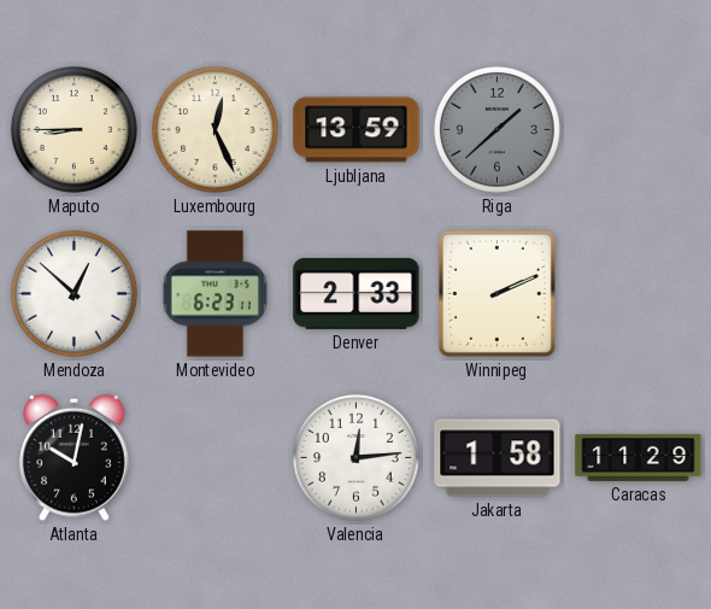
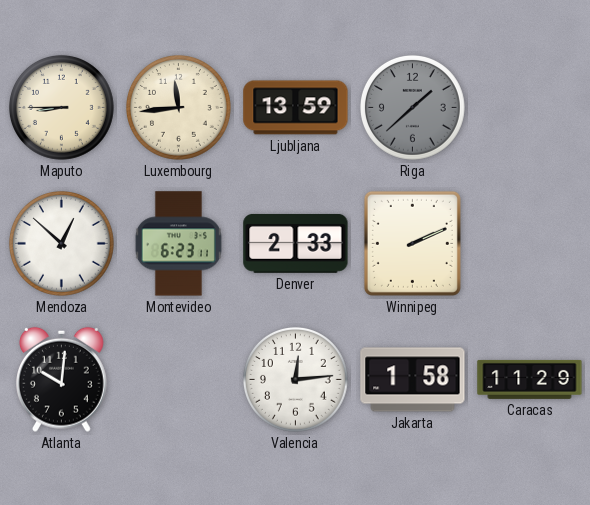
Luxembourg: 12:26 -> 11:44 (178, 107)
Atlanta: 10:02 -> 10:01 (62, 379)
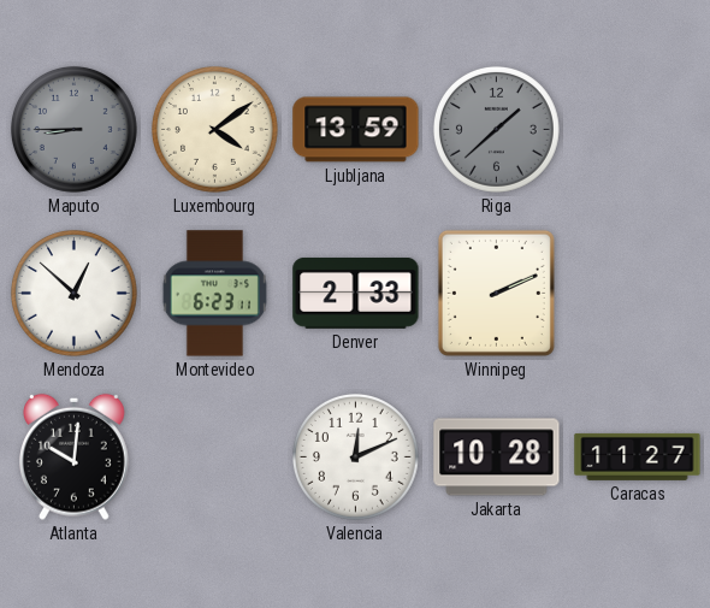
Maputo dial: cream -> grey (73, 129)
Luxembourg: 11:44 -> 4:09 (214, 129)
Valencia: 12:14 -> 12:11 (355, 456)
Jakarta: 1:58 -> 10:28 (497, 458)
Caracas: 11:29 -> 11:27 (638, 456)
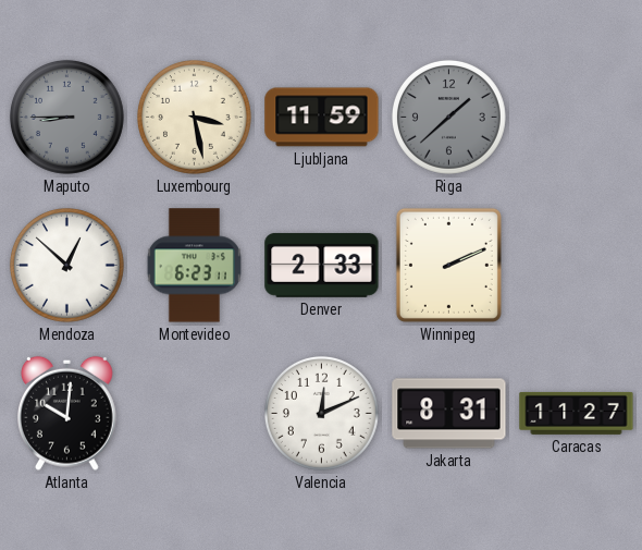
Luxembourg: 4:09 -> 3:28 (194, 117)
Ljubljana: 13:59 -> 11:59 (322, 118)
Jakarta: 10:28 -> 8:31 (449, 414)
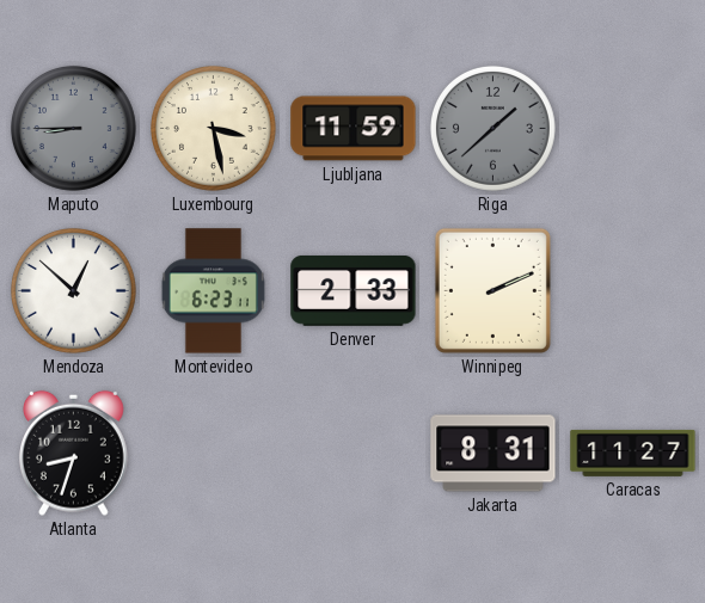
Atlanta: 10:01 -> 8:33 (74, 453)
Valencia: 12:11 -> none (321, 413)
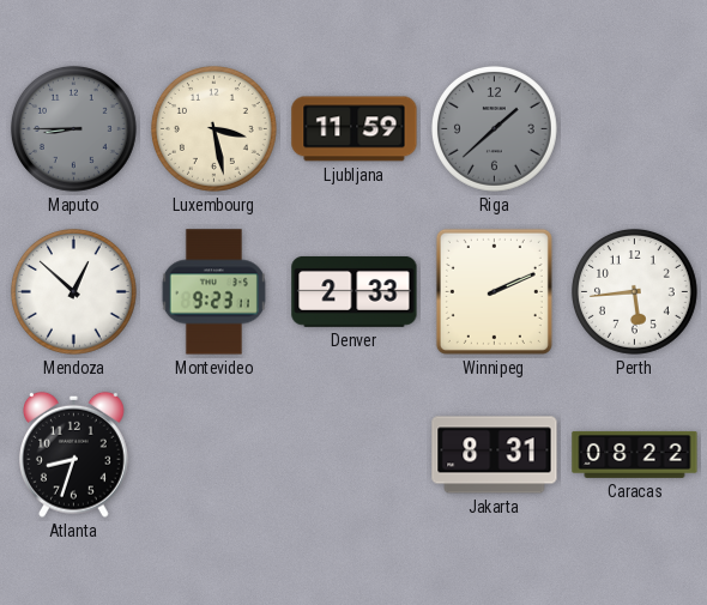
Montevideo: 6:23 -> 9:23 (213, 292)
Perth: none -> 5:44 (634, 291)
Caracas: 11:27 -> 08:22 (635, 454)
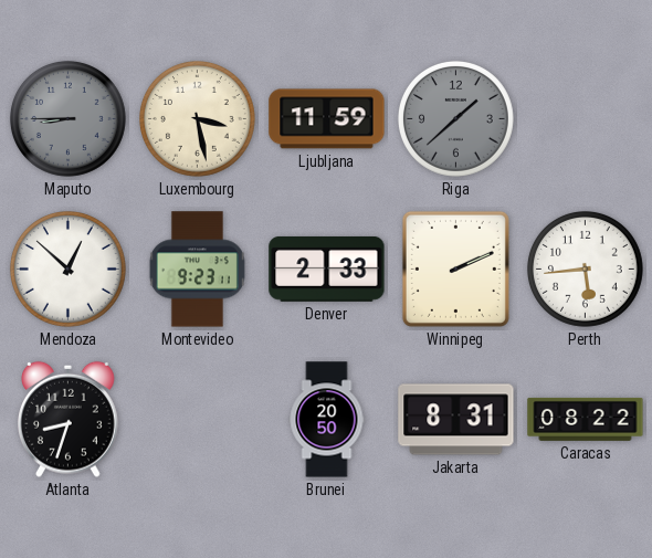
Brunei: none -> 20:50 (327, 420)
